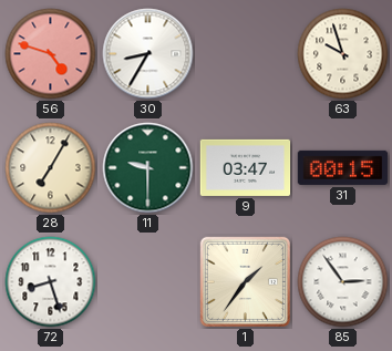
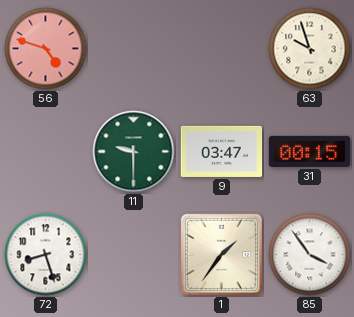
30: 8:35 -> none (148, 54)
28: 7:05 -> none (51, 168)
85: 2:54 -> 3:54 (310, 255)
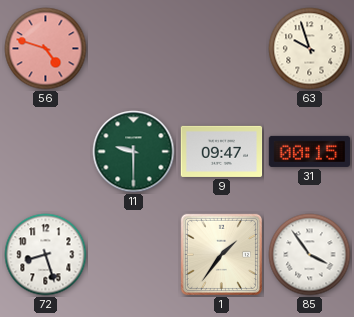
9: 03:47 -> 09:47 (222, 151)
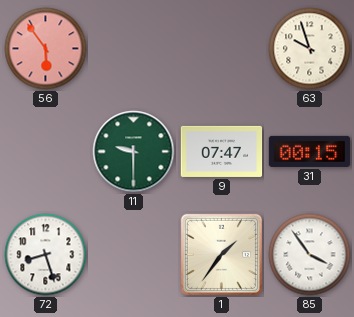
56: 4:48 -> 5:54 (46, 49)
9: 09:47 -> 07:47 (222, 151)
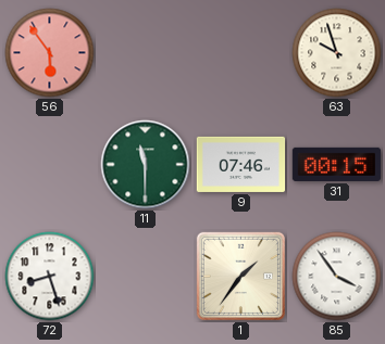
11: 9:30 -> 11:30 (146, 165)
9: 07:47 -> 07:46 (241, 164)
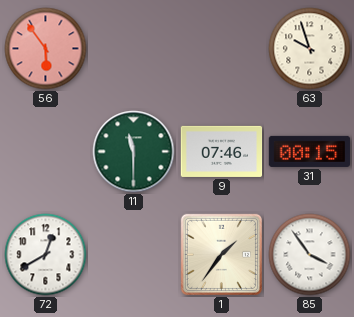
72: 8:27 -> 12:40 (46, 255)
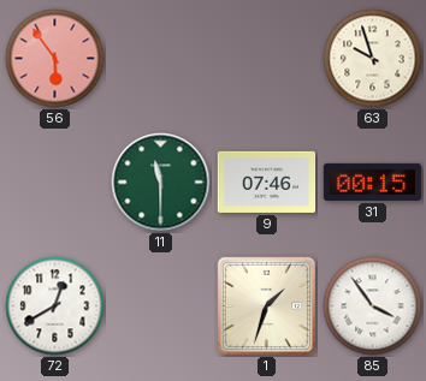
1: 1:36 -> 1:33 (266, 305)
